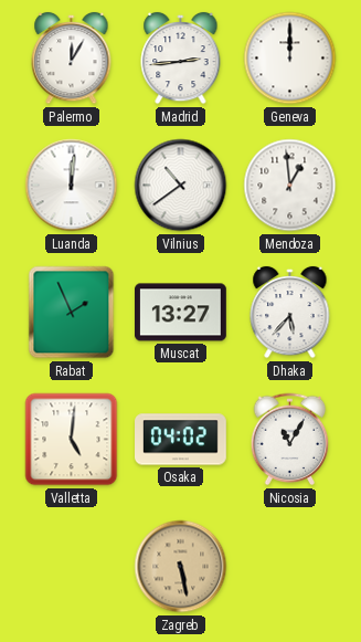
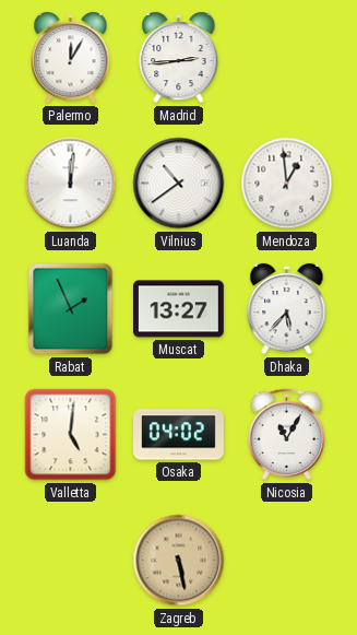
Geneva: 12:00 -> none (290, 59)
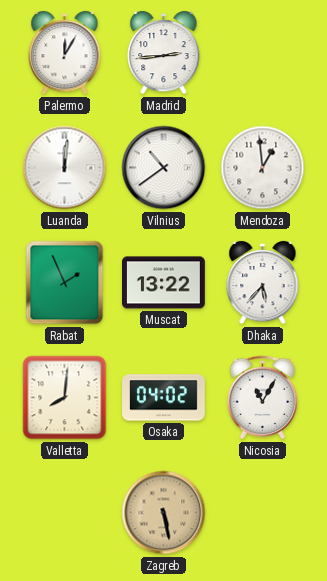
Muscat: 13:27 -> 13:22 (164, 283)
Valletta: 5:01 -> 8:01 (65, 398)
